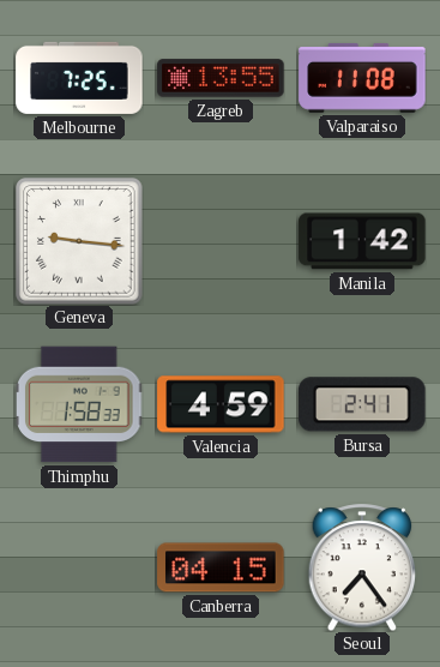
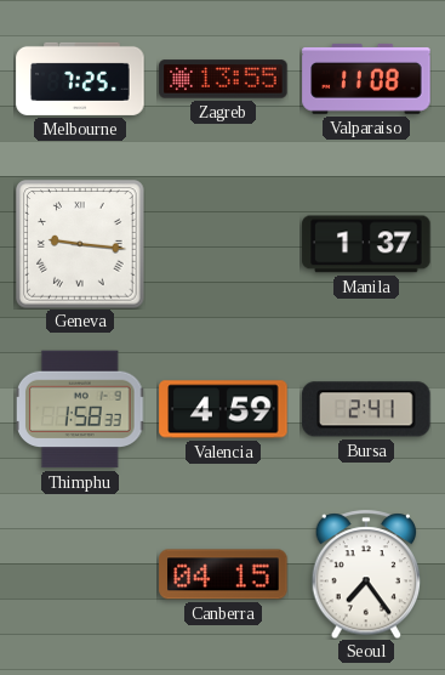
Manila: 1:42 -> 1:37 (366, 244)
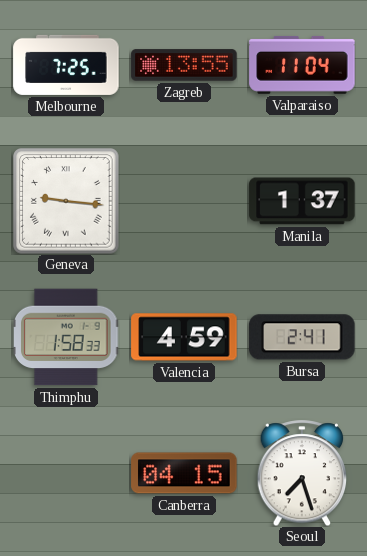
Valparaiso: 11:08 -> 11:04 (302, 65)
Seoul: 7:24 -> 7:27 (302, 473)
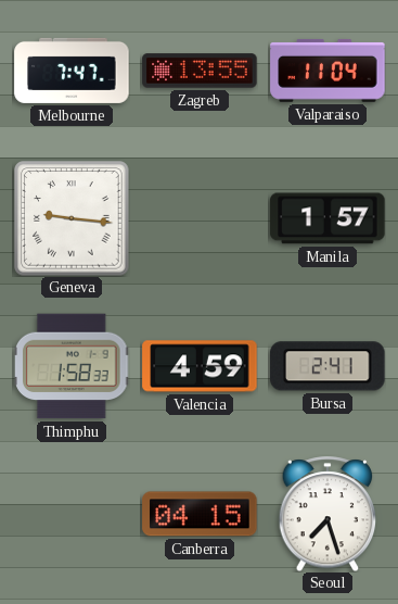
Melbourne: 7:25 -> 7:47 (72, 71)
Manila: 1:37 -> 1:57 (328, 218)
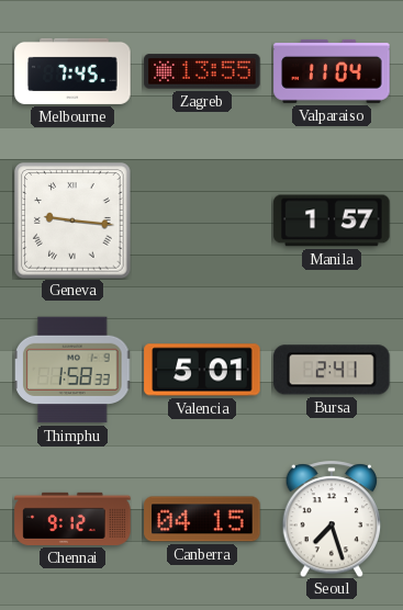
Melbourne: 7:47 -> 7:45 (72, 71)
Valencia: 4:59 -> 5:01 (202, 370)
Chennai: none -> 9:12 (72, 519)
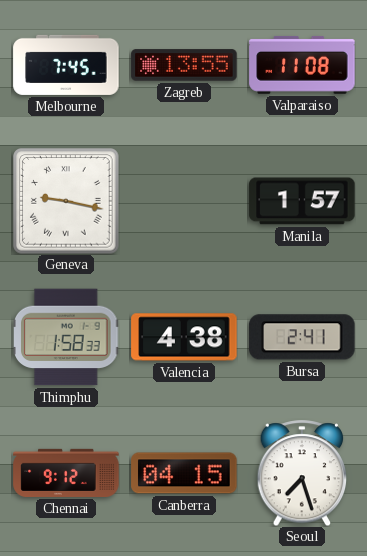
Valparaiso: 11:04 -> 11:08 (302, 65)
Geneva: 9:16 -> 9:17 (66, 201)
Valencia: 5:01 -> 4:38 (184, 337)
